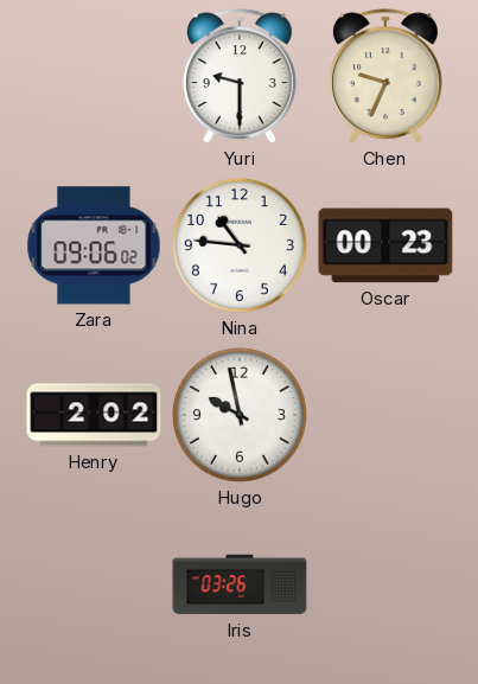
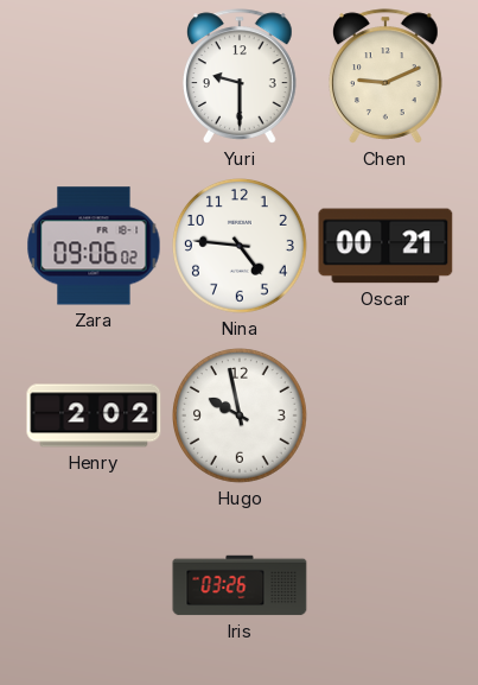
Chen: 9:34 -> 9:11 (387, 76)
Nina: 10:46 -> 4:46 (241, 247)
Oscar: 00:23 -> 00:21 (385, 246)
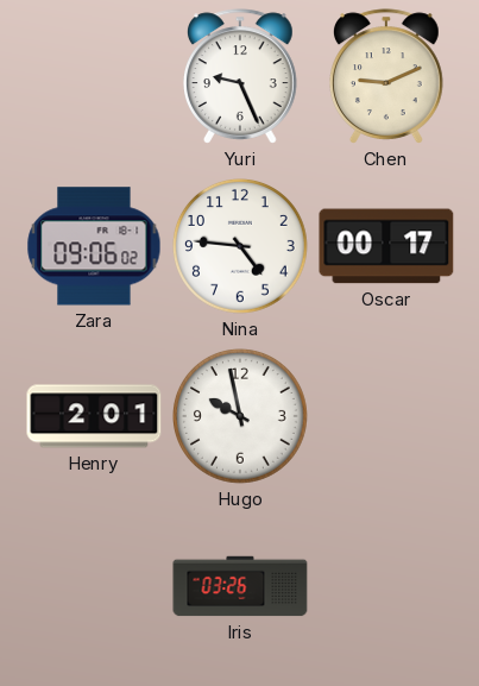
Yuri: 9:30 -> 9:26 (241, 76)
Oscar: 00:21 -> 00:17 (386, 246)
Henry: 2:02 -> 2:01 (94, 416)
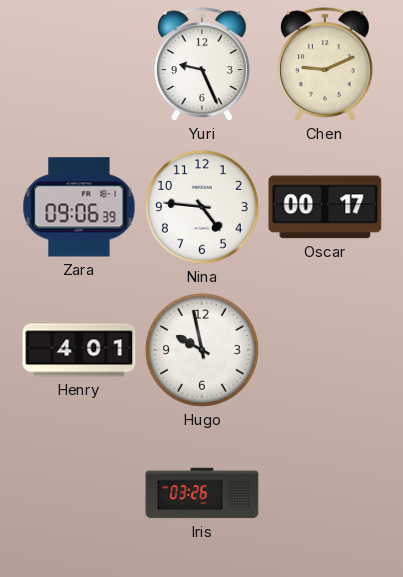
Zara: 09:06:02 -> 09:06:39 (79, 207)
Henry: 2:01 -> 4:01 (79, 350)
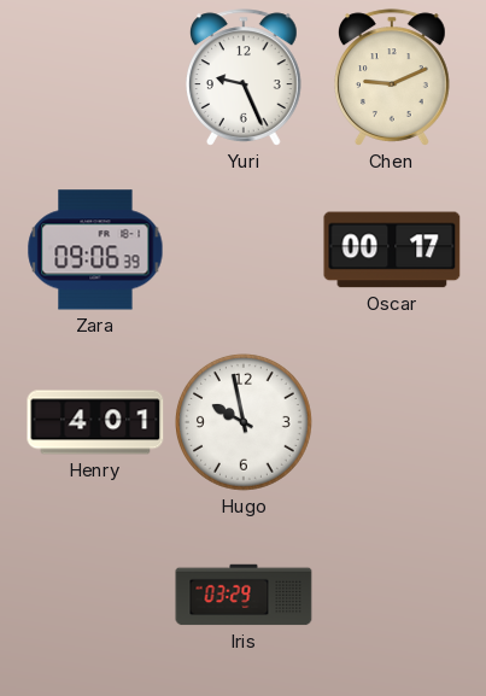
Nina: 4:46 -> none (203, 208)
Iris: 03:26 -> 03:29 (244, 595)
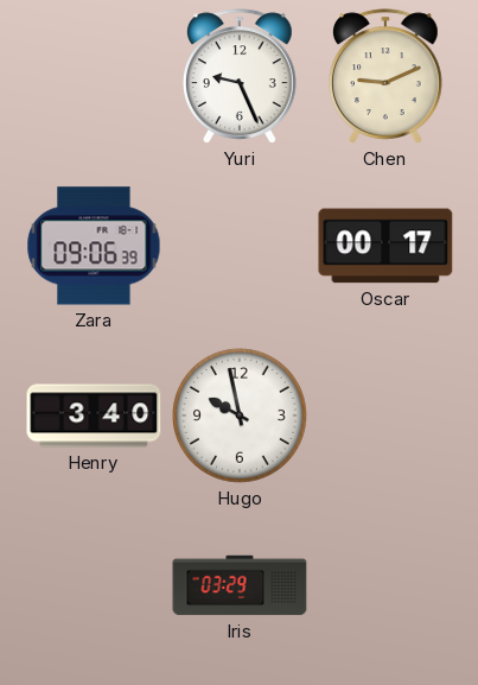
Henry: 4:01 -> 3:40 (94, 416)
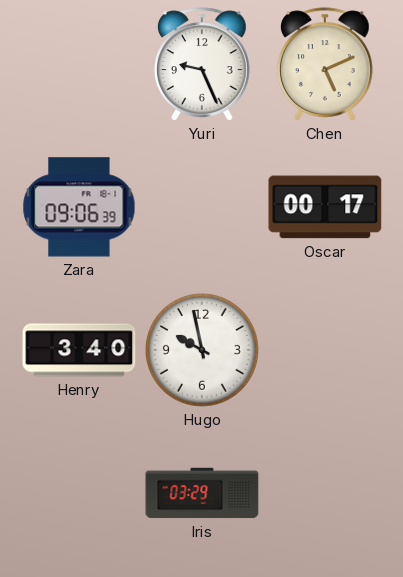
Chen: 9:11 -> 5:11 (326, 64)
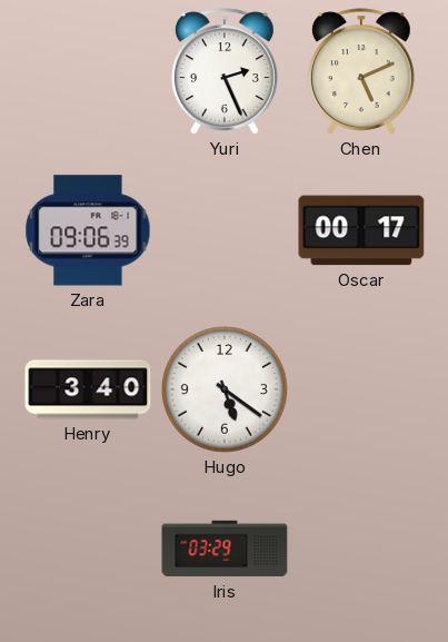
Yuri: 9:26 -> 2:26 (226, 71)
Hugo: 9:58 -> 5:21 (226, 391)
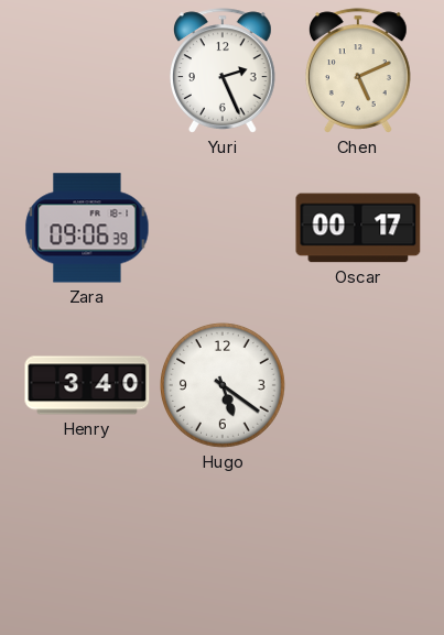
Iris: 03:29 -> none (225, 549)
